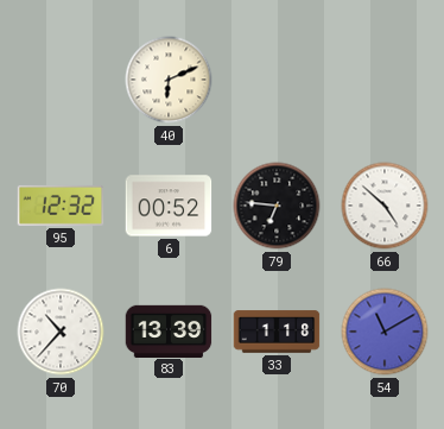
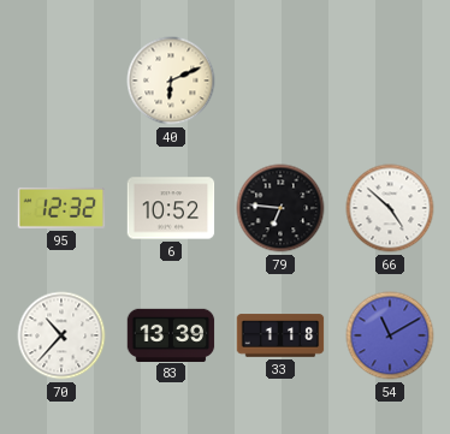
6: 00:52 -> 10:52 (171, 208)
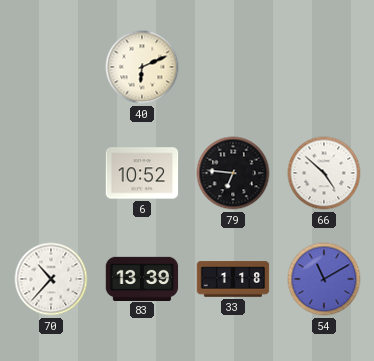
95: 12:32 -> none (61, 208)
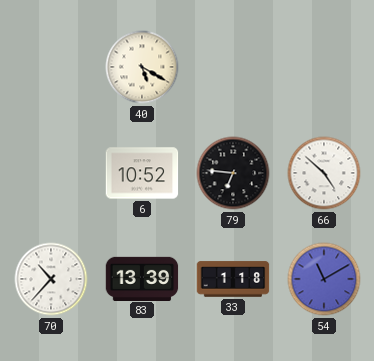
40: 6:11 -> 5:20 (142, 67)
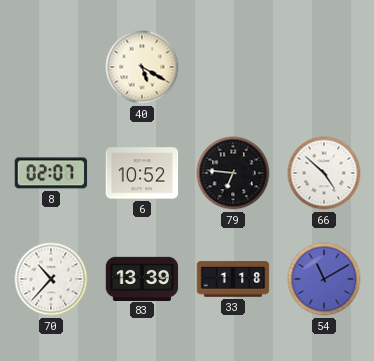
8: none -> 02:07 (51, 173)
